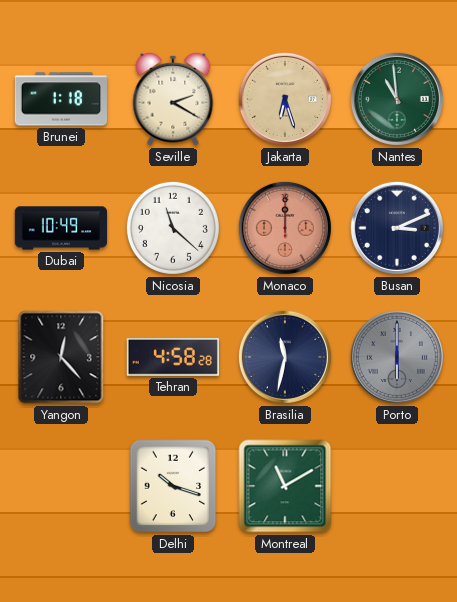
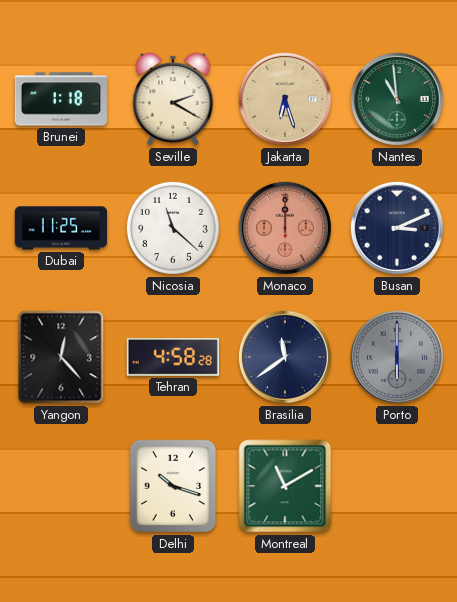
Dubai: 10:49 -> 11:25 (61, 228)
Brasilia: 11:32 -> 11:39 (285, 357)
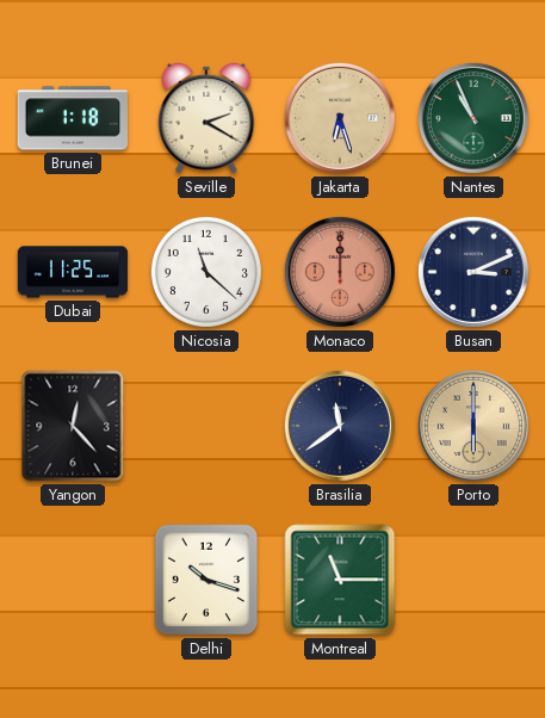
Nantes: 10:59 -> 10:56 (473, 118)
Tehran: 4:58 -> none (172, 358)
Porto dial: grey -> champagne (473, 426)
Montreal: 11:10 -> 11:15 (340, 580)
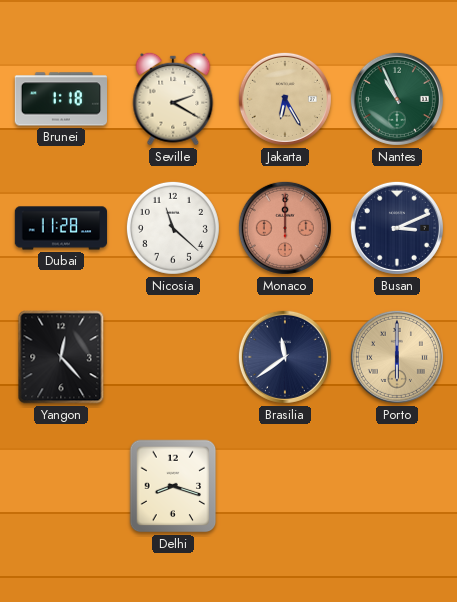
Jakarta: 6:27 -> 6:25 (285, 99)
Dubai: 11:25 -> 11:28 (61, 228)
Delhi: 10:18 -> 8:18 (173, 486)
Montreal: 11:15 -> none (340, 580)
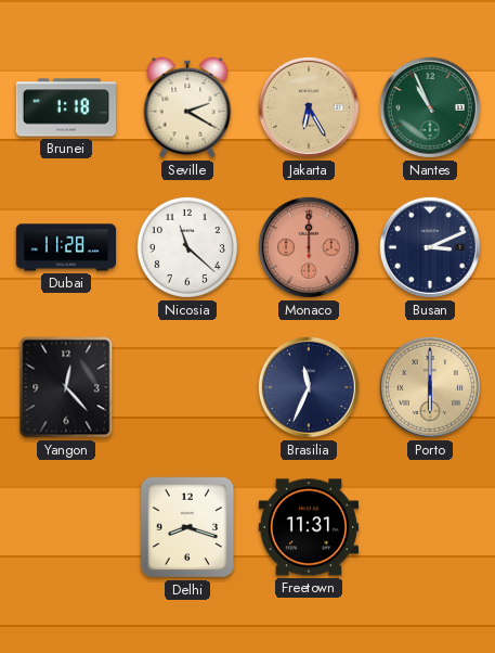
Brasilia: 11:39 -> 11:34 (309, 387)
Freetown: none -> 11:31 (309, 527)
